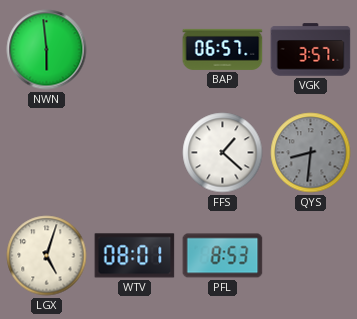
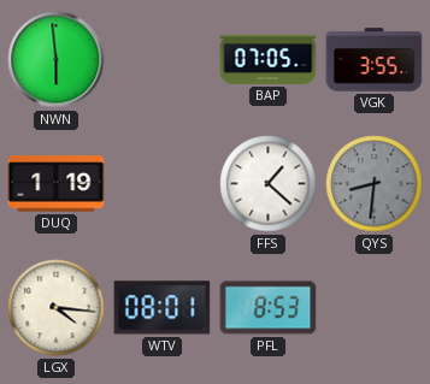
BAP: 06:57 -> 07:05 (269, 59)
VGK: 3:57 -> 3:55 (375, 60)
DUQ: none -> 1:19 (57, 184)
LGX: 5:03 -> 4:16 (57, 308)
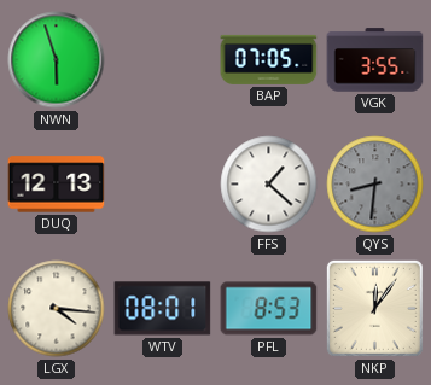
NWN: 5:59 -> 5:57 (57, 60)
DUQ: 1:19 -> 12:13 (57, 185)
NKP: none -> 12:06 (374, 308)
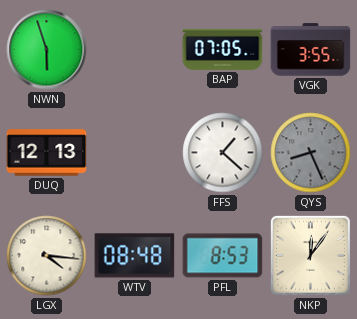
QYS: 8:31 -> 8:26 (311, 153)
WTV: 08:01 -> 08:48 (135, 256)
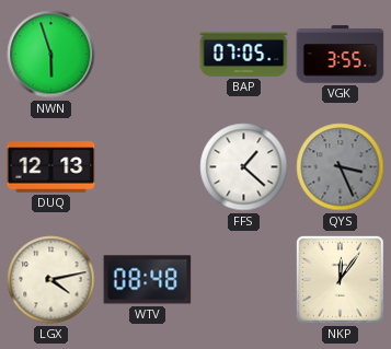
QYS: 8:26 -> 3:26 (341, 167)
LGX: 4:16 -> 4:13 (51, 280)
PFL: 8:53 -> none (223, 256)
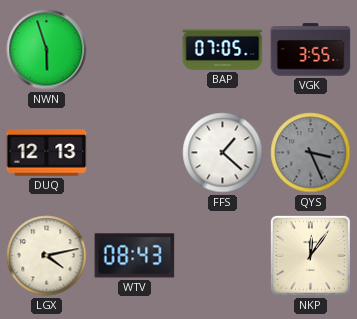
WTV: 08:48 -> 08:43 (135, 256)
